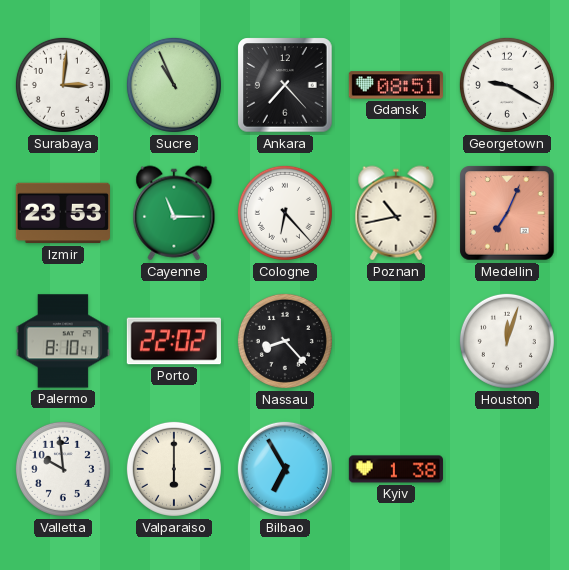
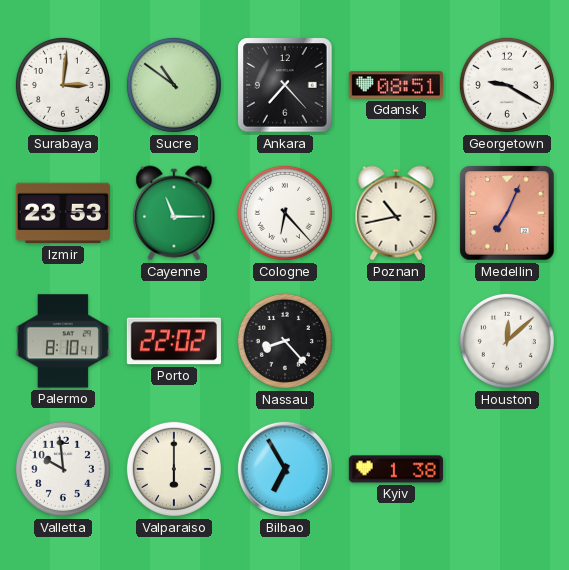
Sucre: 10:56 -> 10:51 (174, 85)
Houston: 12:03 -> 12:08 (507, 341)
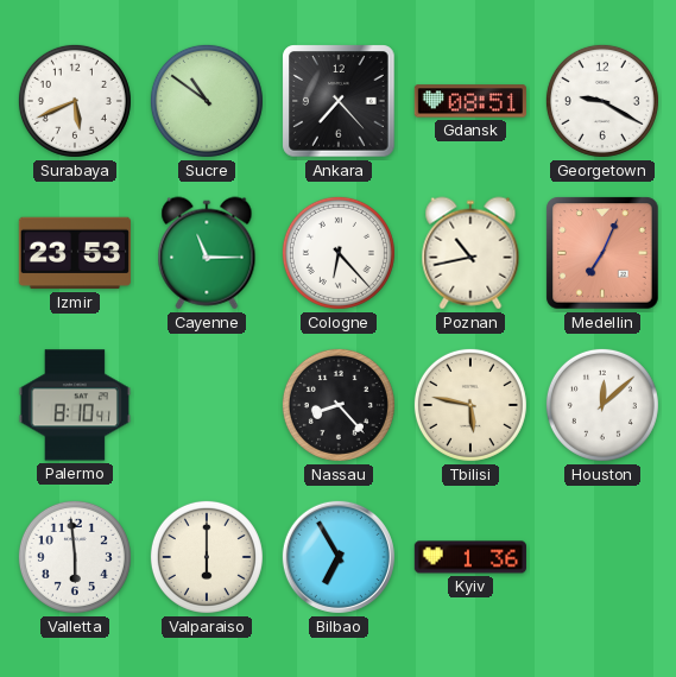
Surabaya: 3:01 -> 5:41 (75, 101)
Porto: 22:02 -> none (174, 341)
Tbilisi: none -> 5:47 (470, 405)
Valletta: 9:59 -> 5:59 (75, 557)
Kyiv: 1:38 -> 1:36 (470, 557)
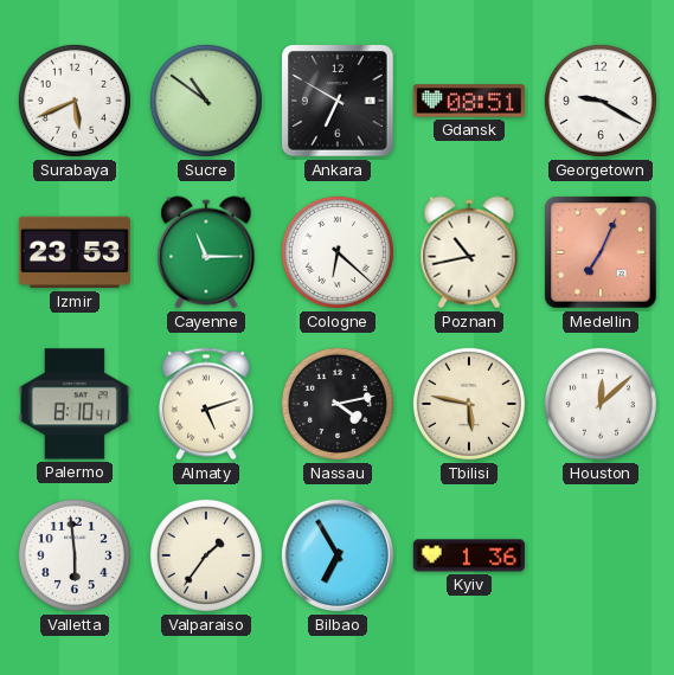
Ankara: 7:23 -> 6:50 (338, 101)
Cologne: 6:23 -> 6:22 (338, 252)
Almaty: none -> 5:12 (206, 404)
Nassau: 8:23 -> 4:13 (338, 404)
Valparaiso: 6:00 -> 1:36 (206, 555)
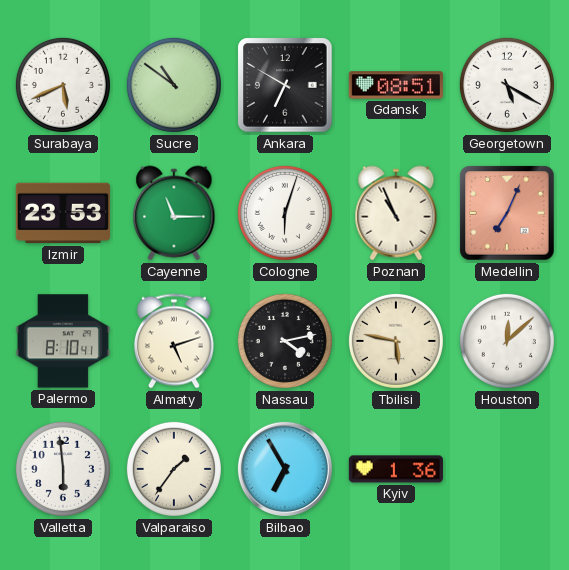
Georgetown: 9:20 -> 5:20 (507, 85)
Cologne: 6:22 -> 6:03 (285, 213)
Poznan: 10:43 -> 10:56 (396, 213)
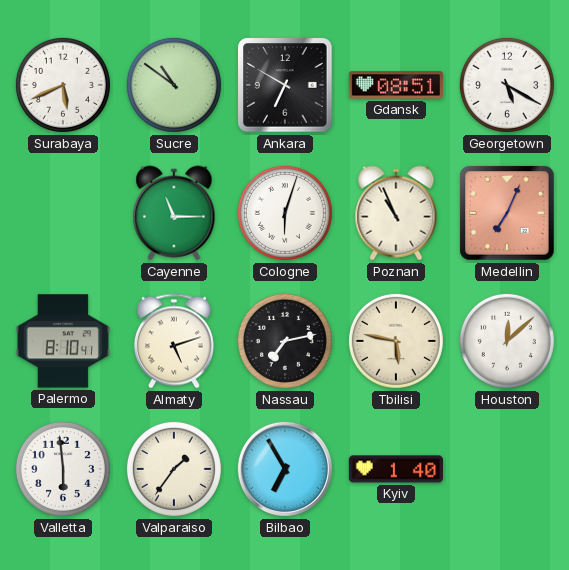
Izmir: 23:53 -> none (63, 213)
Nassau: 4:13 -> 7:13 (285, 341)
Kyiv: 1:36 -> 1:40 (396, 469)
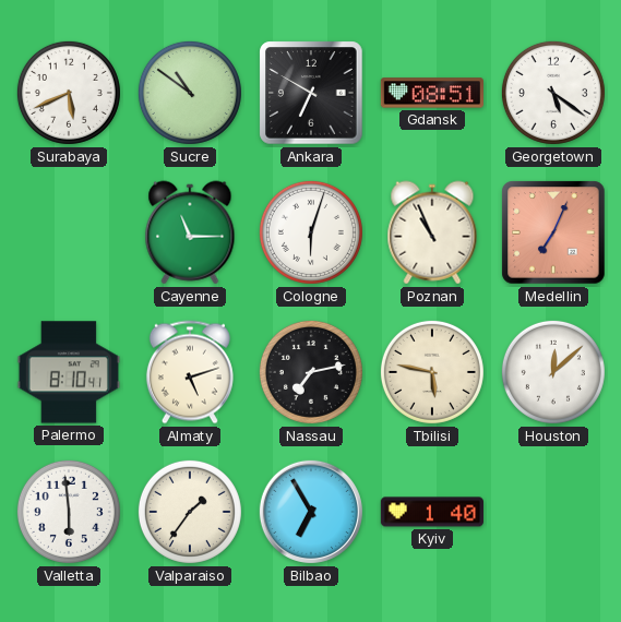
Georgetown: 5:20 -> 5:21 (553, 93)
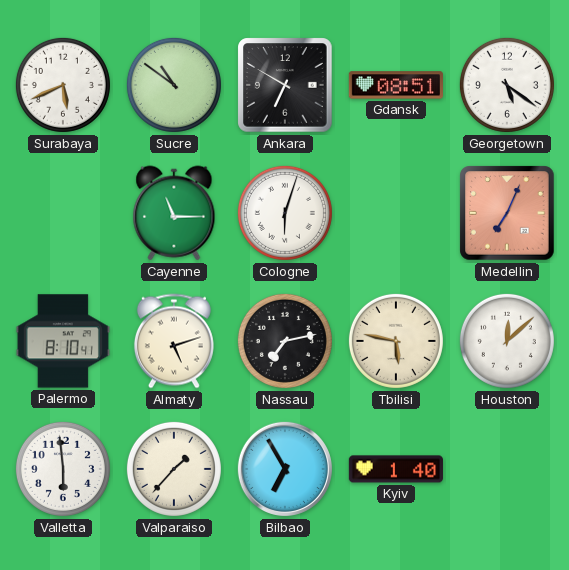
Poznan: 10:56 -> none (432, 232)
Valparaiso: 1:36 -> 1:37 (174, 469)
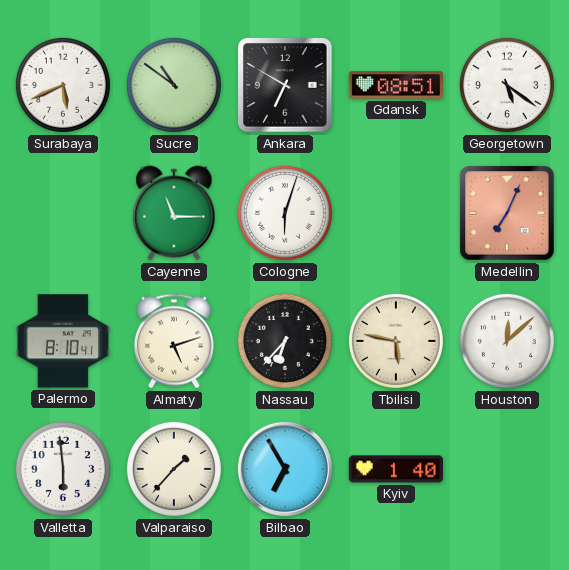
Nassau: 7:13 -> 6:37 (285, 341)
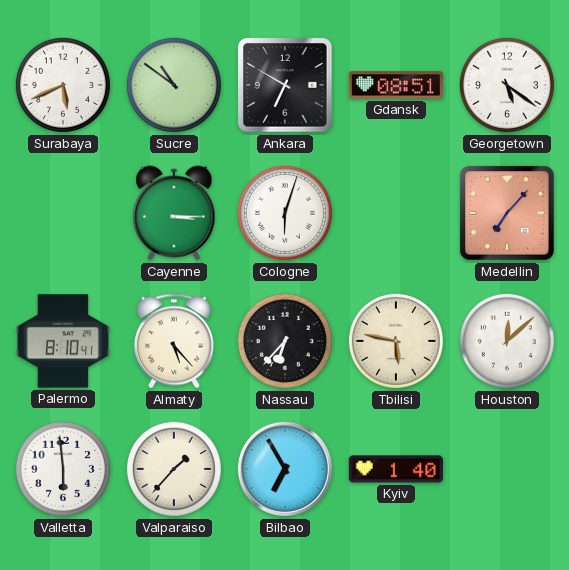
Cayenne: 11:15 -> 3:15 (174, 213)
Medellin: 7:04 -> 7:07 (507, 213)
Almaty: 5:12 -> 5:23 (174, 341)
